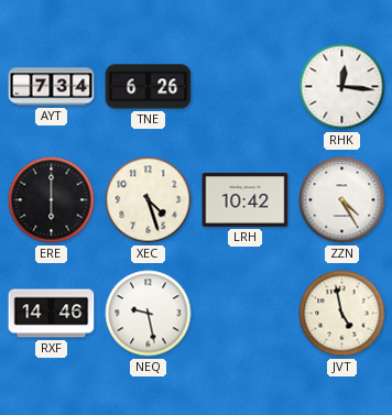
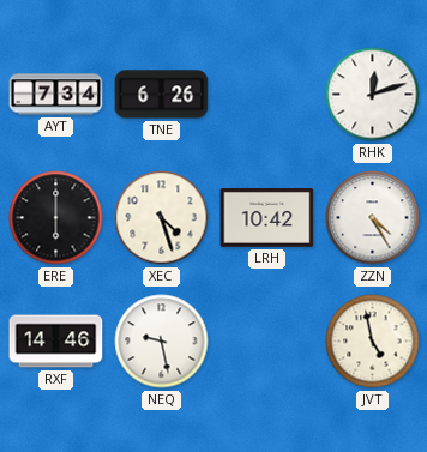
RHK: 12:16 -> 12:12 (373, 95)
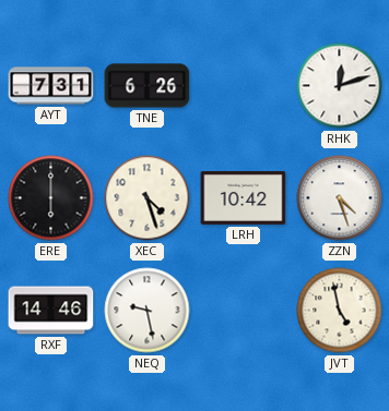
AYT: 7:34 -> 7:31 (51, 86)
ZZN: 4:25 -> 4:27 (340, 198)
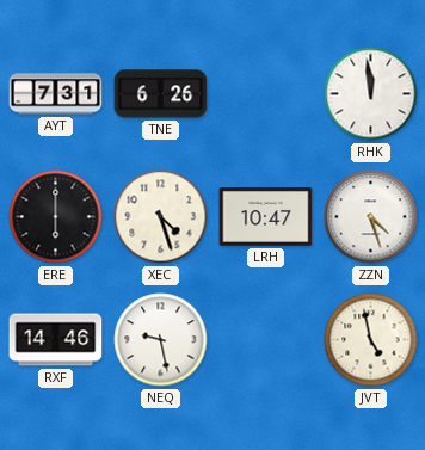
RHK: 12:12 -> 11:59 (371, 94)
LRH: 10:42 -> 10:47 (266, 216)
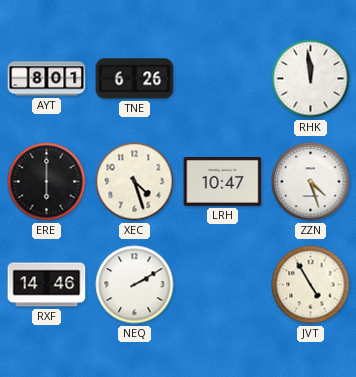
AYT: 7:31 -> 8:01 (47, 79)
NEQ: 9:28 -> 2:10 (135, 285)
JVT: 4:58 -> 4:55 (311, 285)
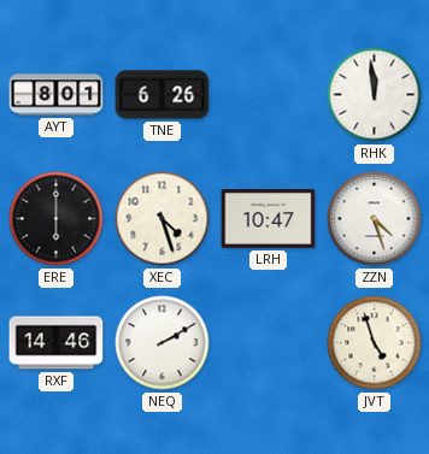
JVT: 4:55 -> 4:57 (375, 343)
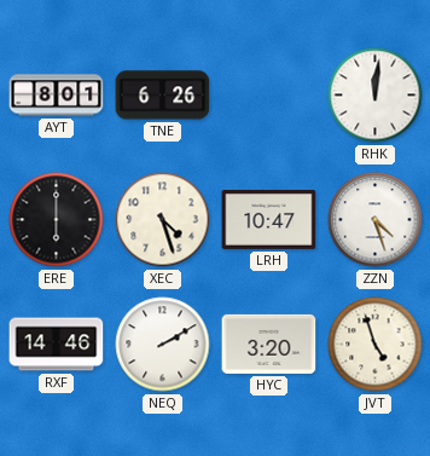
RHK: 11:59 -> 12:01 (376, 96)
HYC: none -> 3:20 (269, 344)
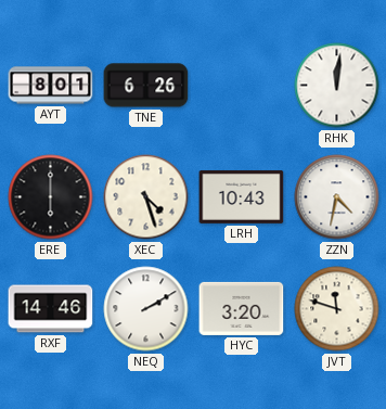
LRH: 10:47 -> 10:43 (242, 196)
ZZN: 4:27 -> 4:32 (337, 197)
JVT: 4:57 -> 11:48 (337, 309)
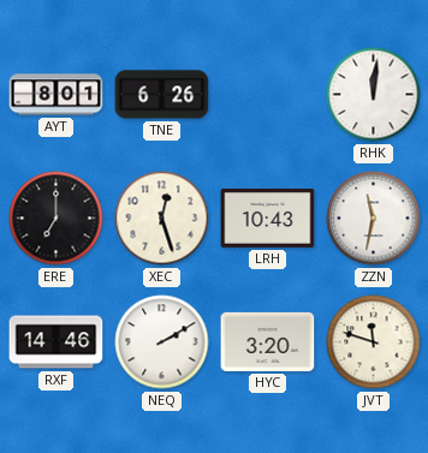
ERE: 6:00 -> 7:00 (57, 219)
XEC: 4:27 -> 12:27 (162, 219)
ZZN: 4:32 -> 11:32 (374, 219)
